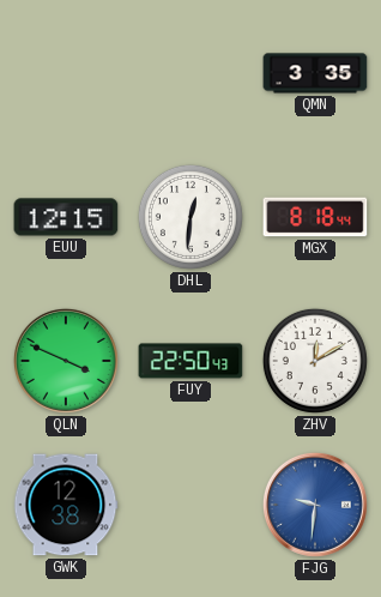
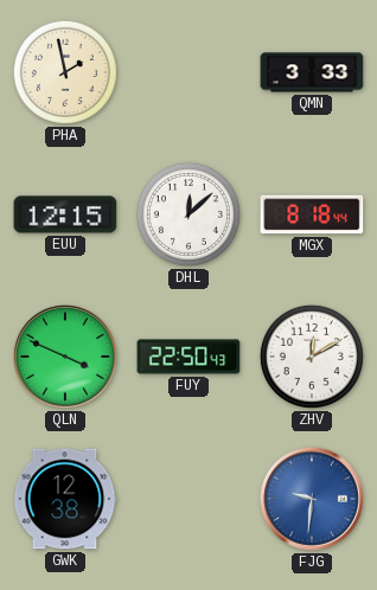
PHA: none -> 1:58 (65, 72)
QMN: 3:35 -> 3:33 (312, 72)
DHL: 12:31 -> 12:08 (188, 214)
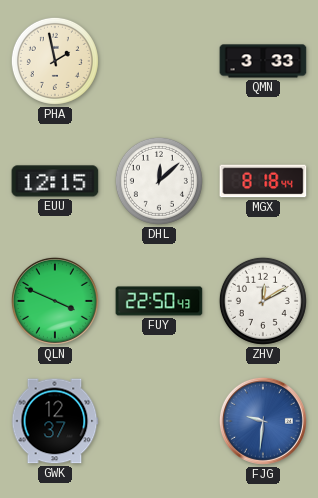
GWK: 12:38 -> 12:37 (55, 421)
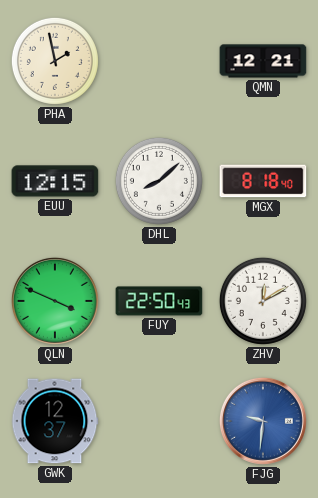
QMN: 3:33 -> 12:21 (263, 61)
DHL: 12:08 -> 8:08 (159, 181)
MGX: 8:18:44 -> 8:18:40 (263, 181)
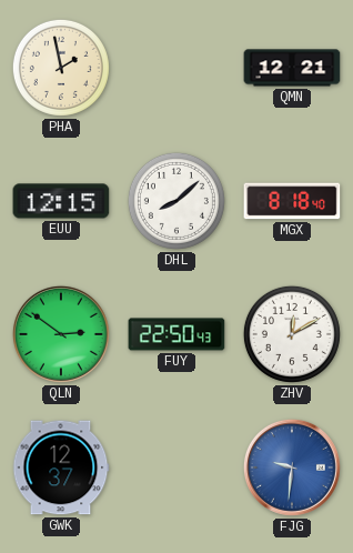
QLN: 3:49 -> 2:51 (61, 334)
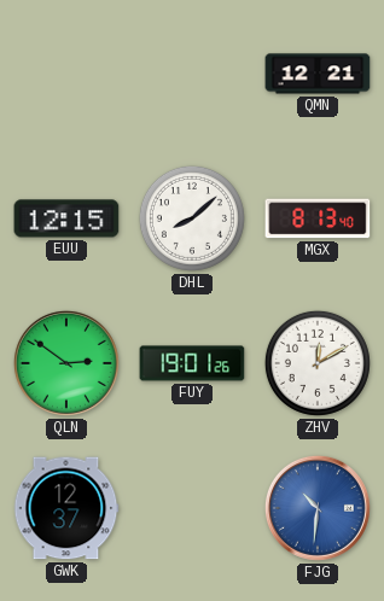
PHA: 1:58 -> none (61, 68)
MGX: 8:18 -> 8:13 (318, 218)
FUY: 22:50 -> 19:01 (192, 363)
FJG: 9:31 -> 10:31 (318, 508)
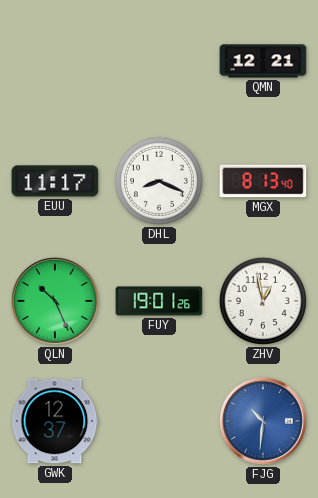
EUU: 12:15 -> 11:17 (55, 181)
DHL: 8:08 -> 8:19 (159, 181)
QLN: 2:51 -> 10:26 (55, 301)
ZHV: 12:10 -> 12:58 (263, 301)
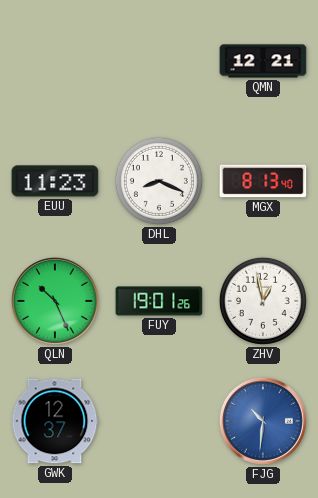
EUU: 11:17 -> 11:23 (55, 181)
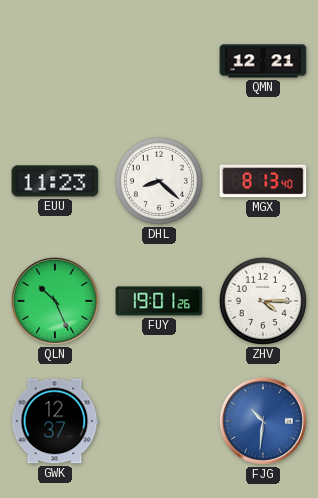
DHL: 8:19 -> 8:22 (159, 181)
ZHV: 12:58 -> 4:15 (263, 301)
